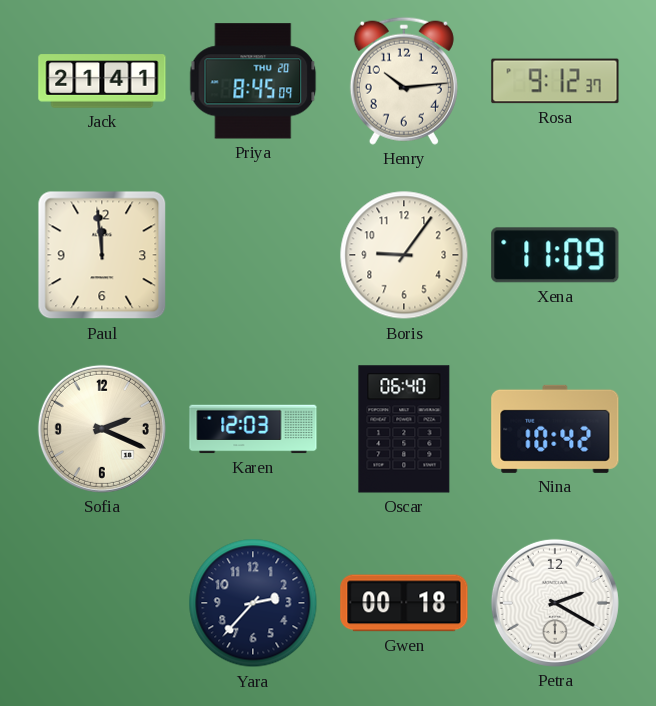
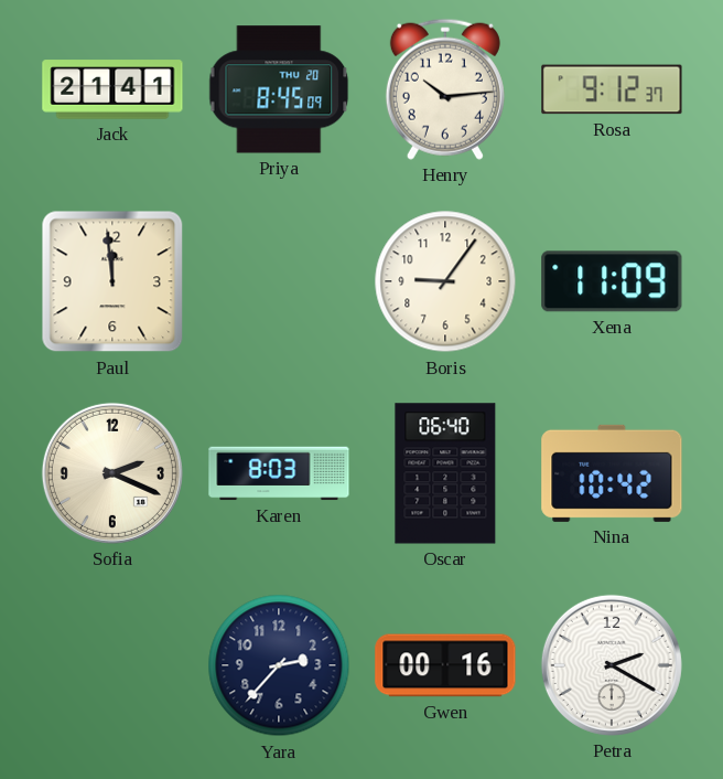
Karen: 12:03 -> 8:03 (279, 473)
Gwen: 00:18 -> 00:16 (445, 665)
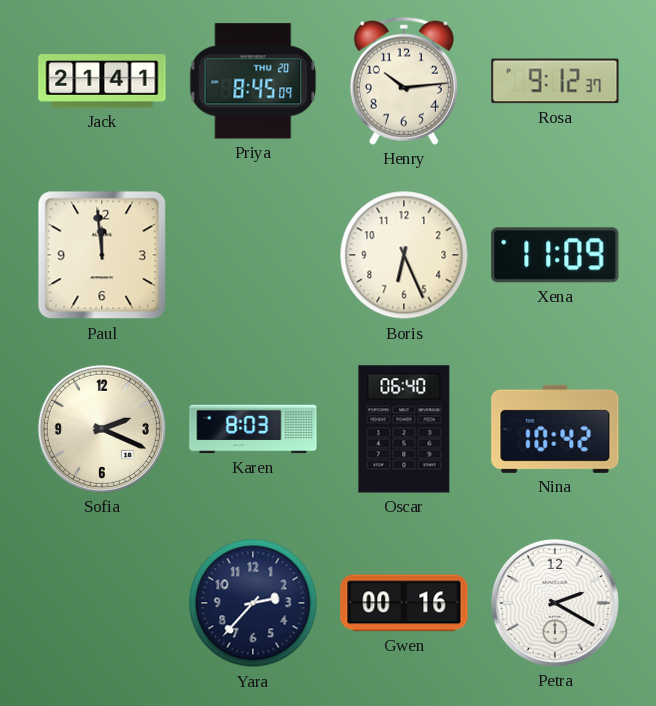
Boris: 9:06 -> 6:26 (404, 255)
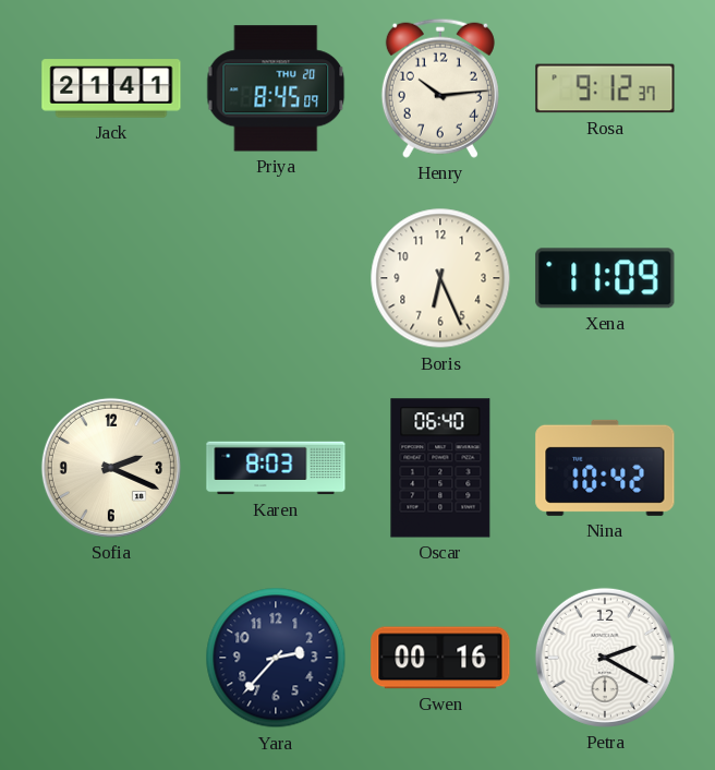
Paul: 11:59 -> none (102, 255)
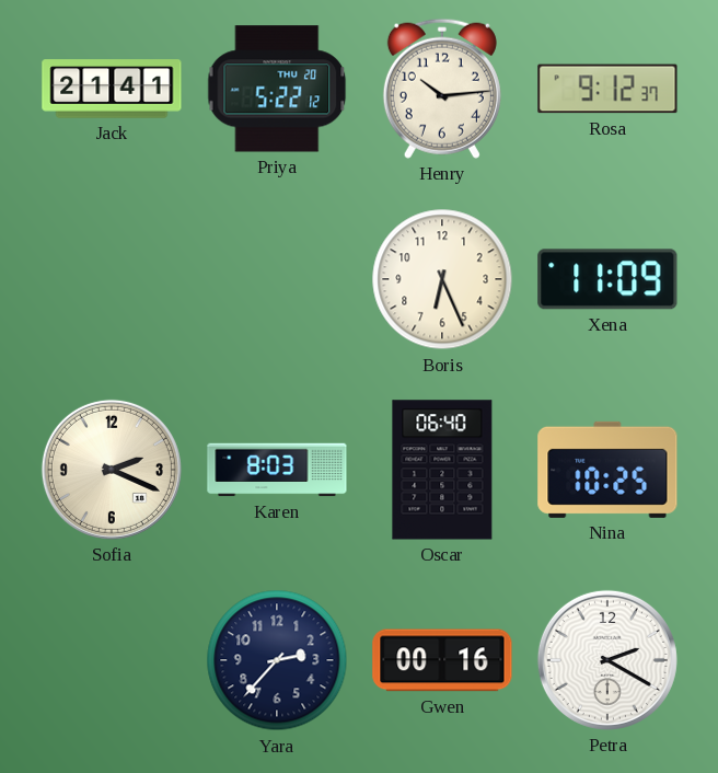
Priya: 8:45 -> 5:22 (277, 89)
Nina: 10:42 -> 10:25 (607, 470)
